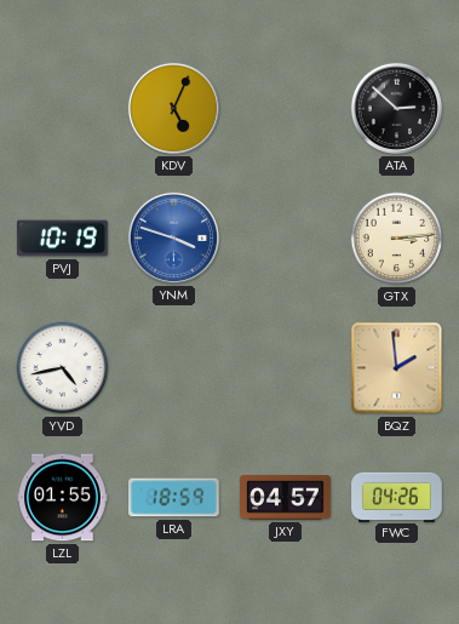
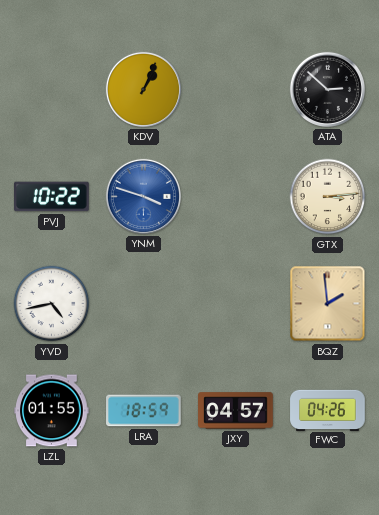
KDV: 5:04 -> 1:04 (143, 89)
PVJ: 10:19 -> 10:22 (52, 197)
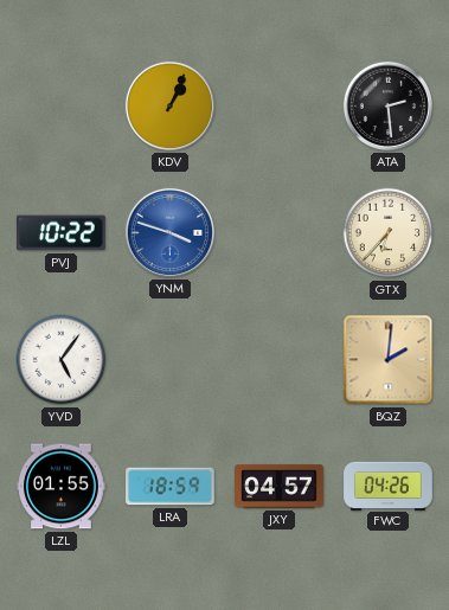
ATA: 2:52 -> 2:29 (387, 105)
GTX: 3:14 -> 6:37 (389, 233)
YVD: 4:43 -> 5:06 (62, 360)
BQZ: 1:59 -> 2:01 (389, 360)
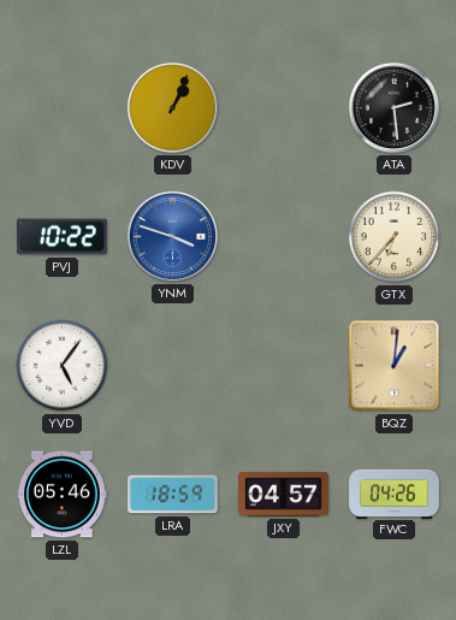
BQZ: 2:01 -> 1:01 (395, 366)
LZL: 01:55 -> 05:46 (63, 495)
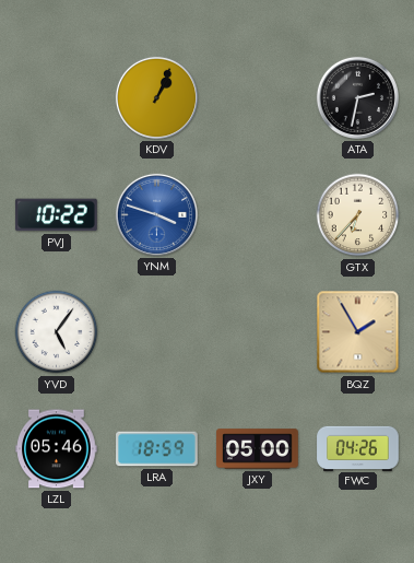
ATA: 2:29 -> 2:32 (357, 97)
BQZ: 1:01 -> 1:55 (358, 332)
JXY: 04:57 -> 05:00 (258, 449)
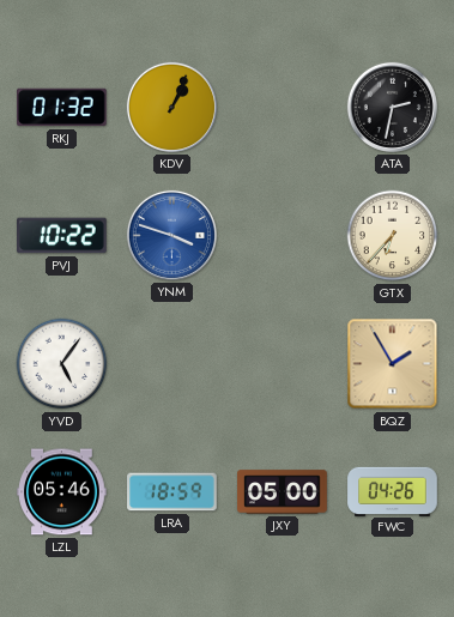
RKJ: none -> 01:32 (62, 108)
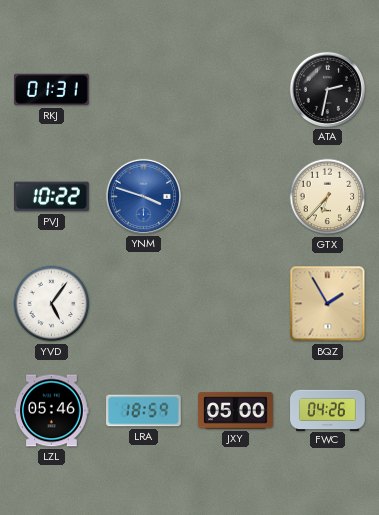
RKJ: 01:32 -> 01:31 (52, 90)
KDV: 1:04 -> none (171, 107)
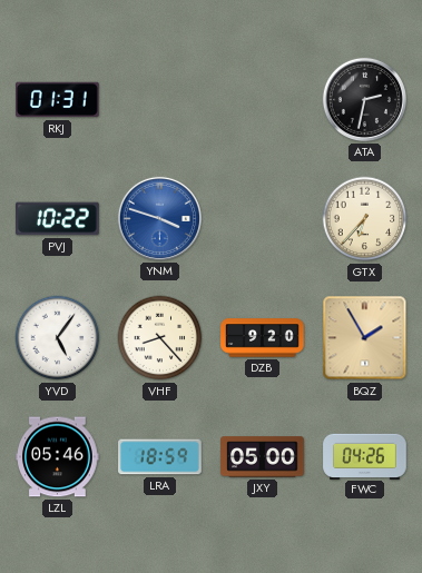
VHF: none -> 8:23 (160, 338)
DZB: none -> 9:20 (263, 338)
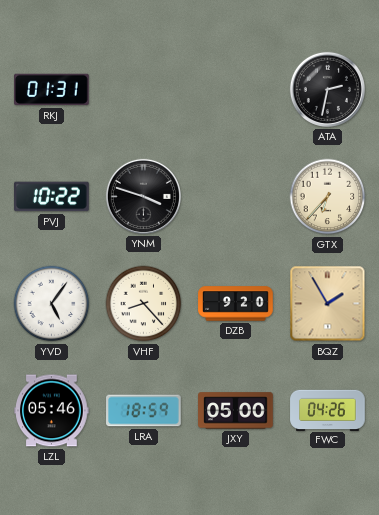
YNM dial: blue -> black (143, 196)
